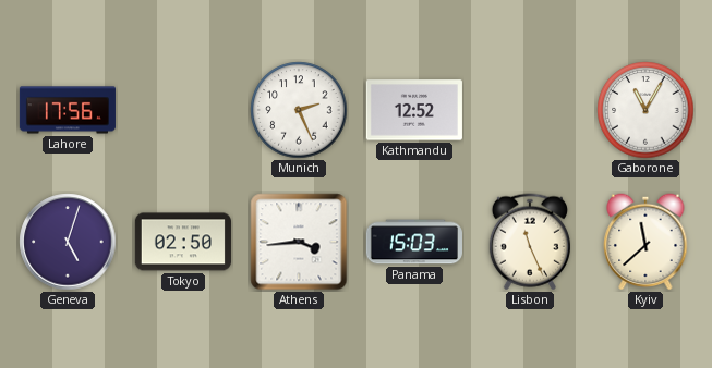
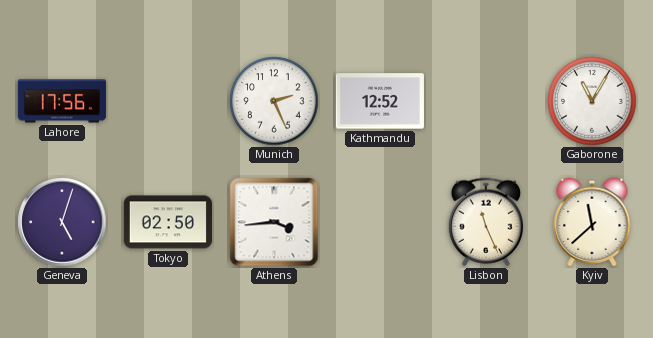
Panama: 15:03 -> none (414, 242)
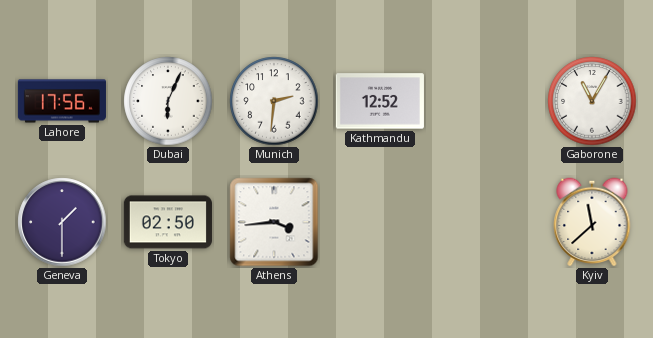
Dubai: none -> 6:04 (168, 101)
Munich: 2:26 -> 2:31 (274, 101)
Geneva: 5:03 -> 1:30 (62, 222)
Lisbon: 11:26 -> none (486, 222)
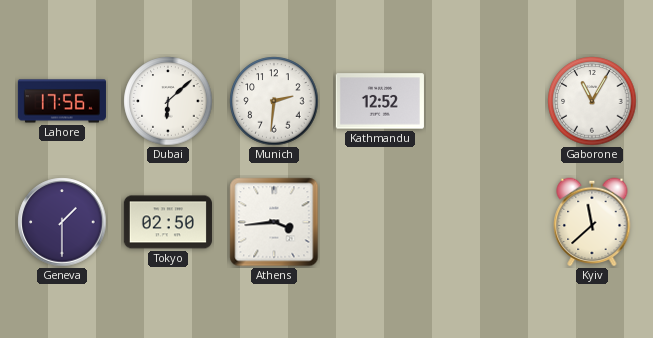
Dubai: 6:04 -> 6:08 (168, 101)
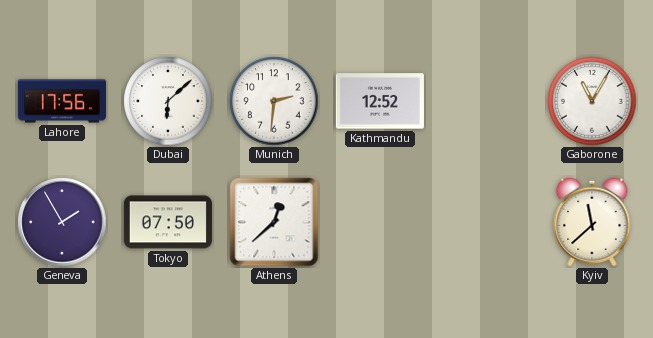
Geneva: 1:30 -> 1:55 (62, 222)
Tokyo: 02:50 -> 07:50 (168, 222)
Athens: 3:44 -> 12:38 (274, 222)
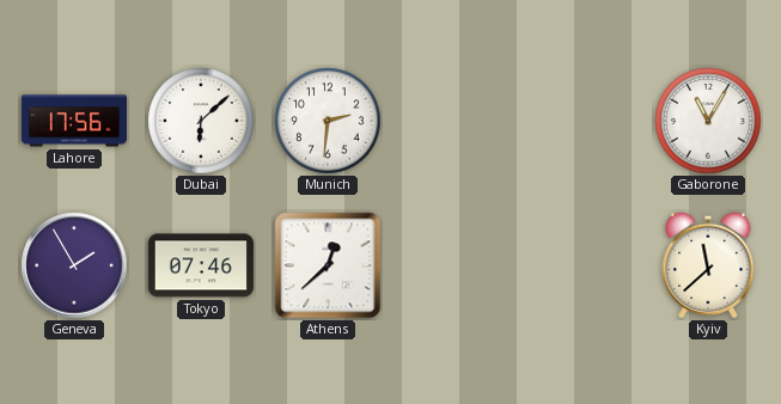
Kathmandu: 12:52 -> none (380, 101)
Tokyo: 07:50 -> 07:46 (201, 265)
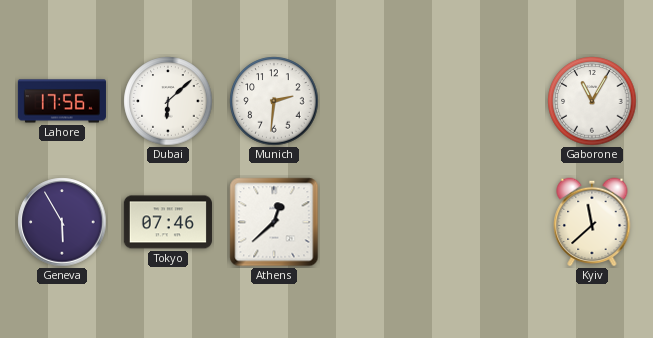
Geneva: 1:55 -> 5:55 (62, 222)
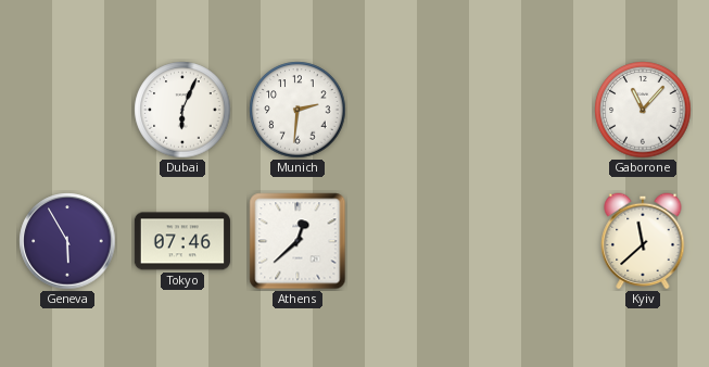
Lahore: 17:56 -> none (62, 101)
Dubai: 6:08 -> 6:04 (182, 110)
Gaborone: 11:05 -> 11:07 (643, 110)
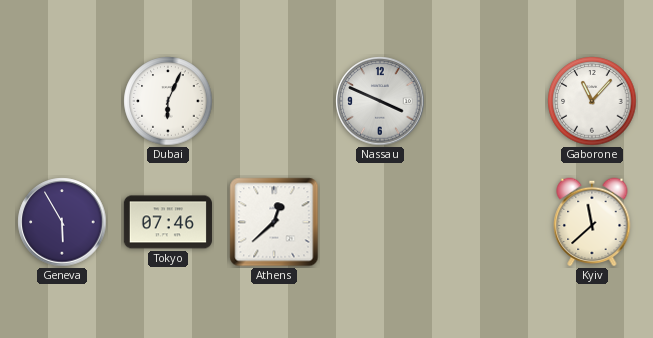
Munich: 2:31 -> none (297, 110)
Nassau: none -> 3:49 (380, 101)
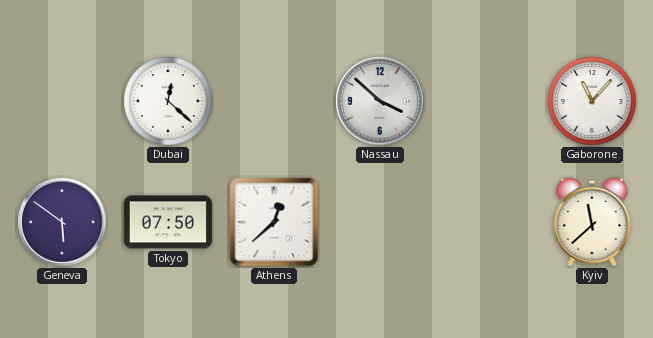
Dubai: 6:04 -> 12:22 (168, 101)
Nassau: 3:49 -> 3:52 (380, 101)
Geneva: 5:55 -> 5:51 (62, 222)
Tokyo: 07:46 -> 07:50 (168, 222)
